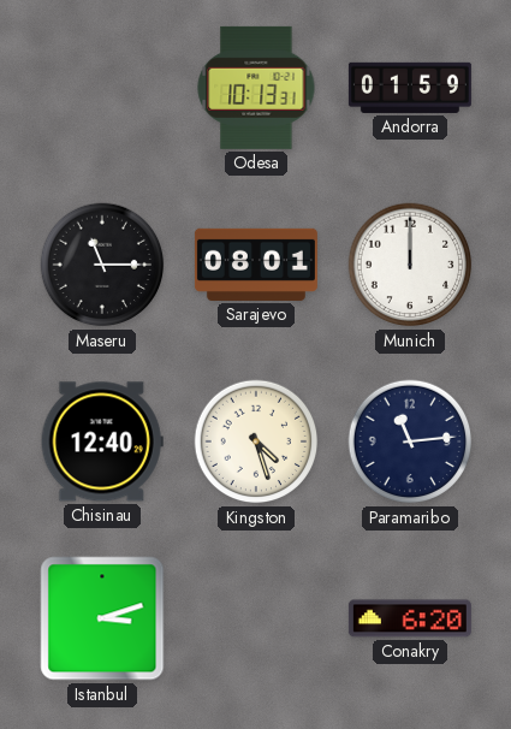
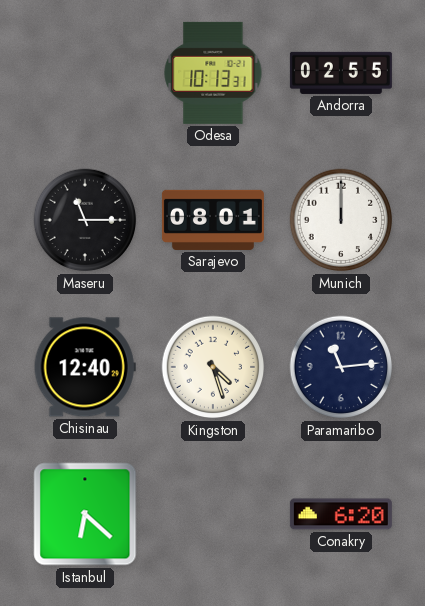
Andorra: 01:59 -> 02:55 (341, 73)
Istanbul: 3:12 -> 6:22 (85, 514)
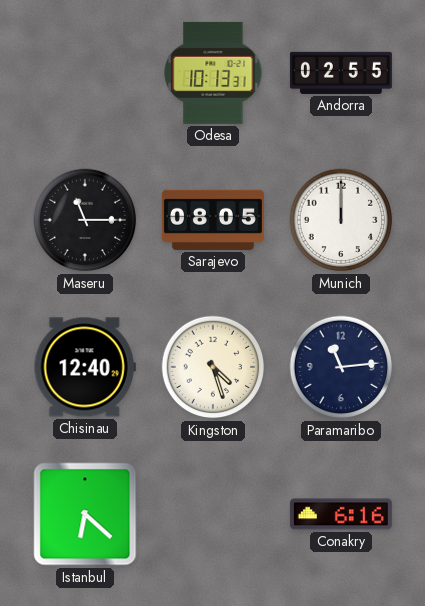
Sarajevo: 08:01 -> 08:05 (213, 220)
Conakry: 6:20 -> 6:16 (341, 514)
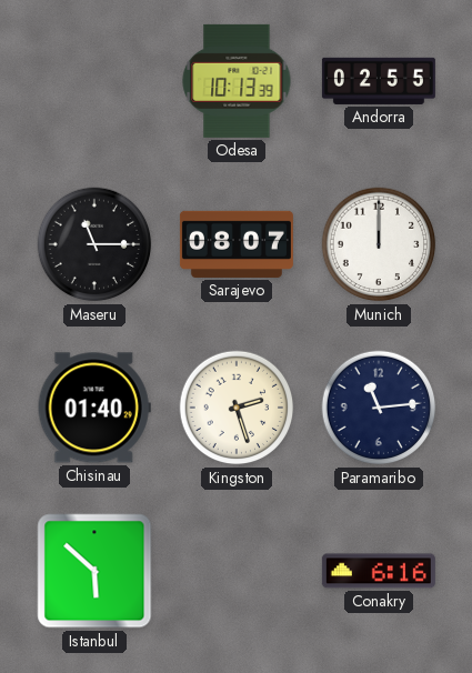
Odesa: 10:13:31 -> 10:13:39 (237, 81)
Sarajevo: 08:05 -> 08:07 (237, 244)
Chisinau: 12:40 -> 01:40 (94, 408)
Kingston: 4:27 -> 2:27 (237, 408)
Istanbul: 6:22 -> 5:52 (94, 571)
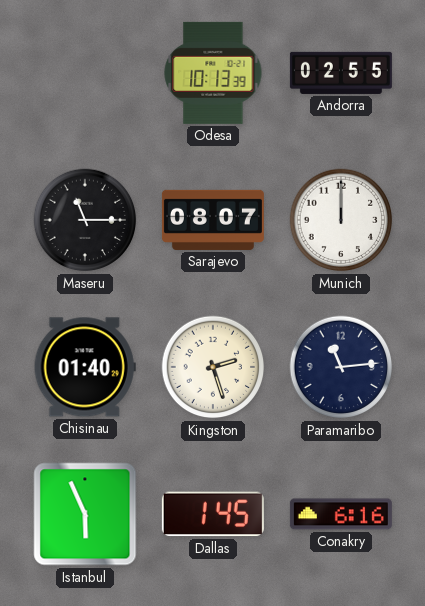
Istanbul: 5:52 -> 5:56 (85, 514)
Dallas: none -> 1:45 (213, 514)
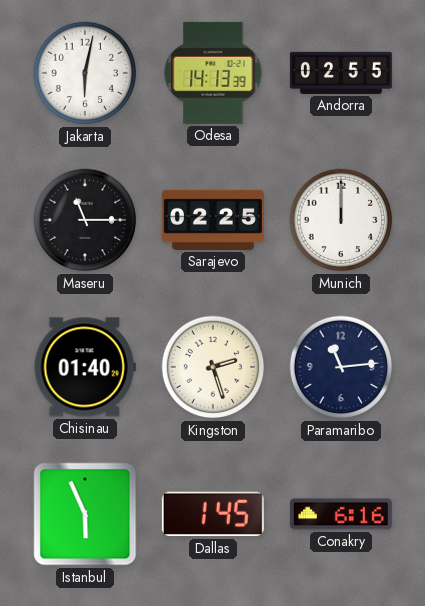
Jakarta: none -> 6:02 (85, 73)
Odesa: 10:13 -> 14:13 (213, 73)
Sarajevo: 08:07 -> 02:25 (213, 220)
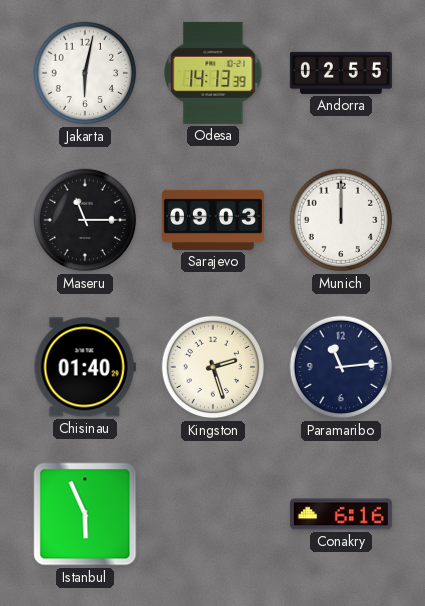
Sarajevo: 02:25 -> 09:03 (213, 220)
Dallas: 1:45 -> none (213, 514)
